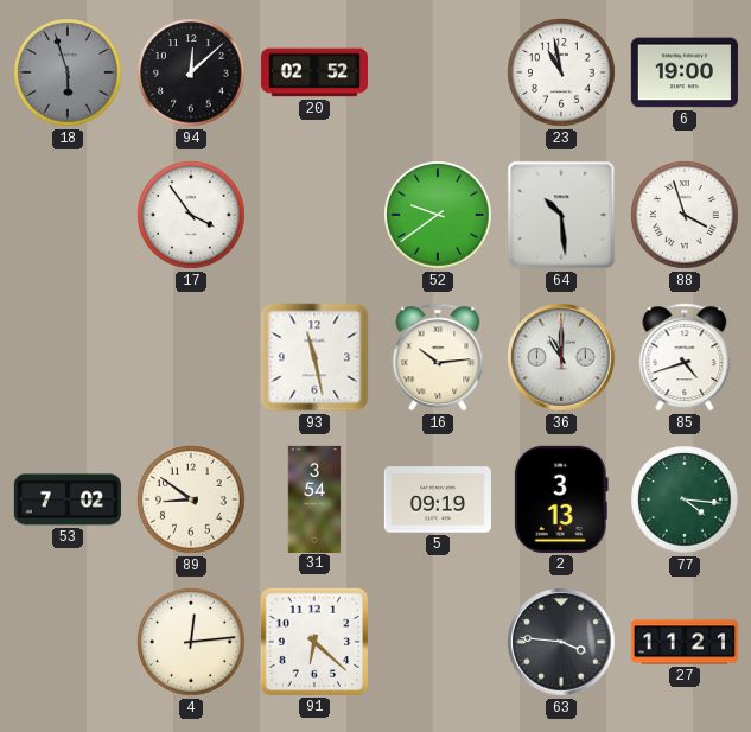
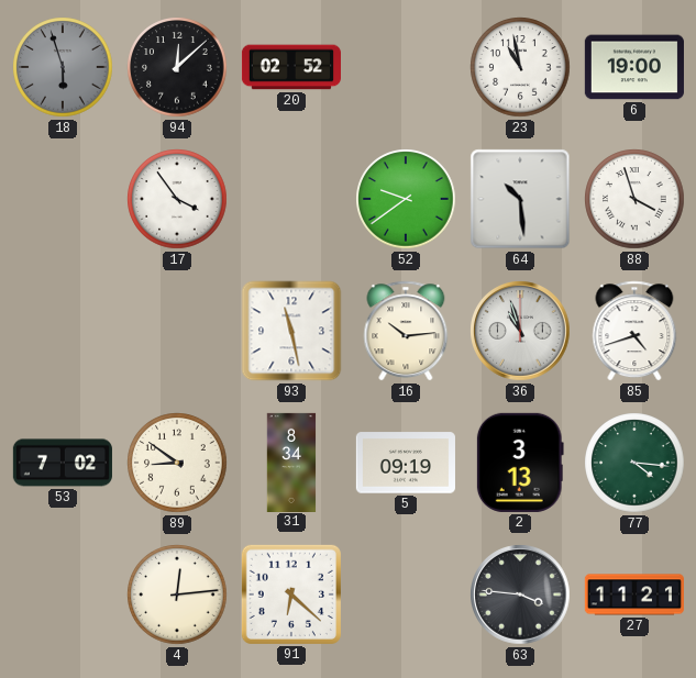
36: 11:00 -> 10:57 (520, 331)
31: 3:54 -> 8:34 (291, 462)
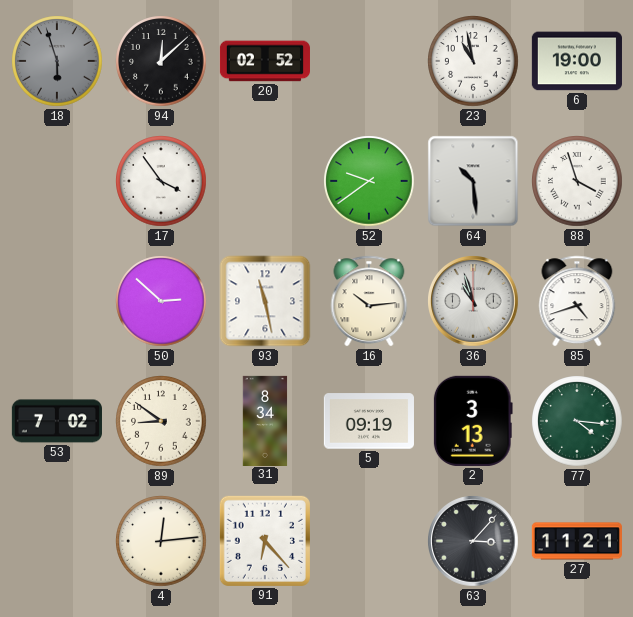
50: none -> 2:52 (161, 301)
91: 6:22 -> 6:23 (265, 541)
63: 3:46 -> 3:07 (473, 541)
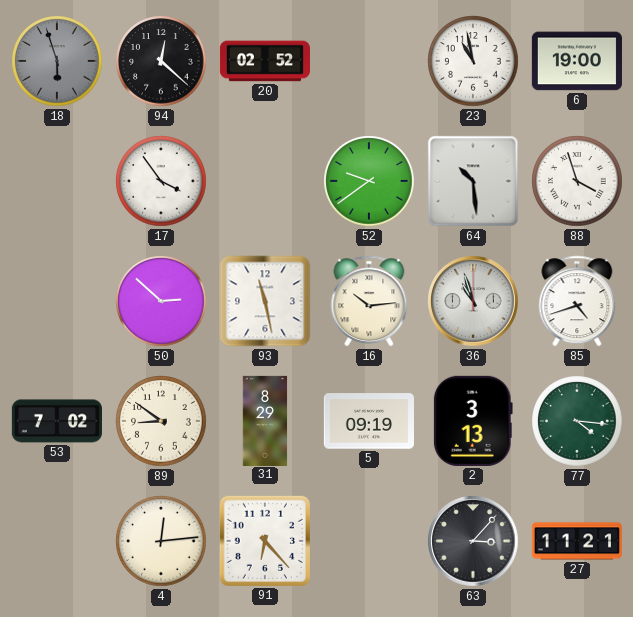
94: 12:08 -> 12:22 (161, 61)
31: 8:34 -> 8:29 (265, 420)
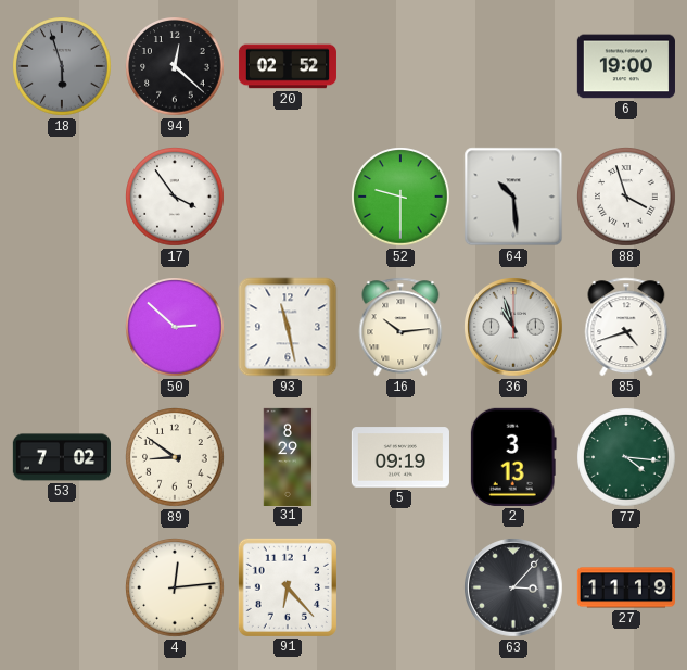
23: 10:58 -> none (473, 61)
52: 9:39 -> 9:30 (400, 197)
27: 11:21 -> 11:19 (626, 587)
